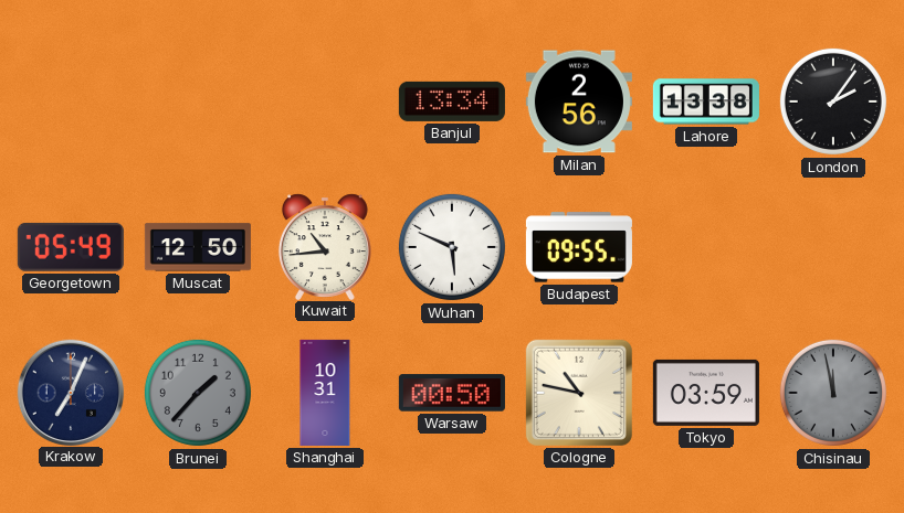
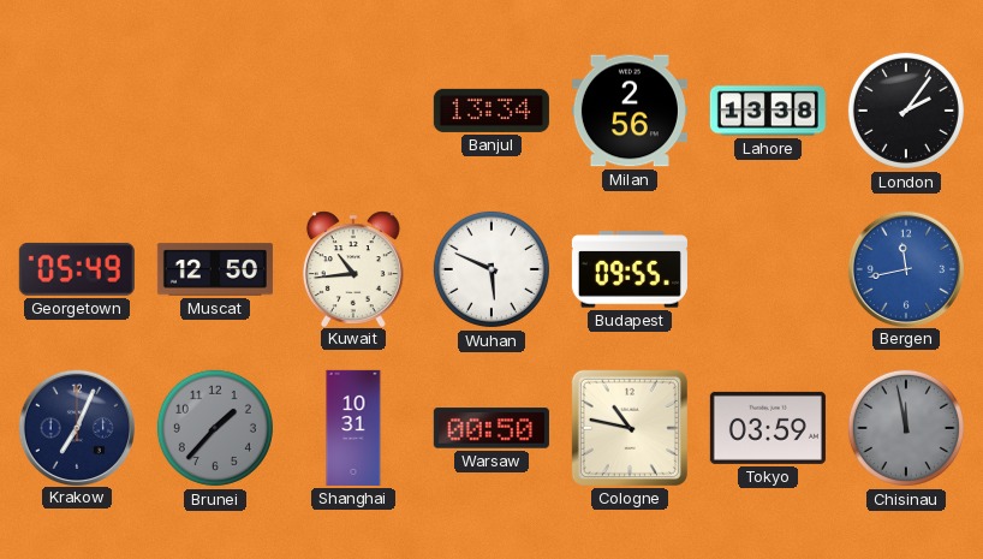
Bergen: none -> 11:43 (905, 268)
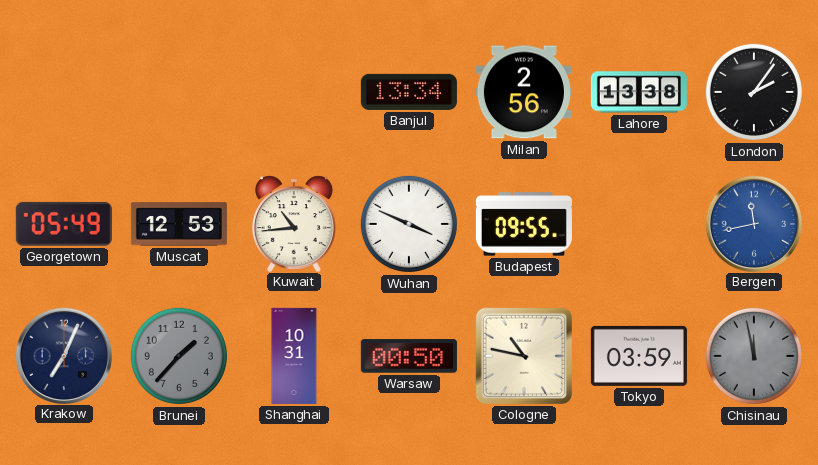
Muscat: 12:50 -> 12:53 (179, 224)
Wuhan: 5:49 -> 3:49 (409, 224)
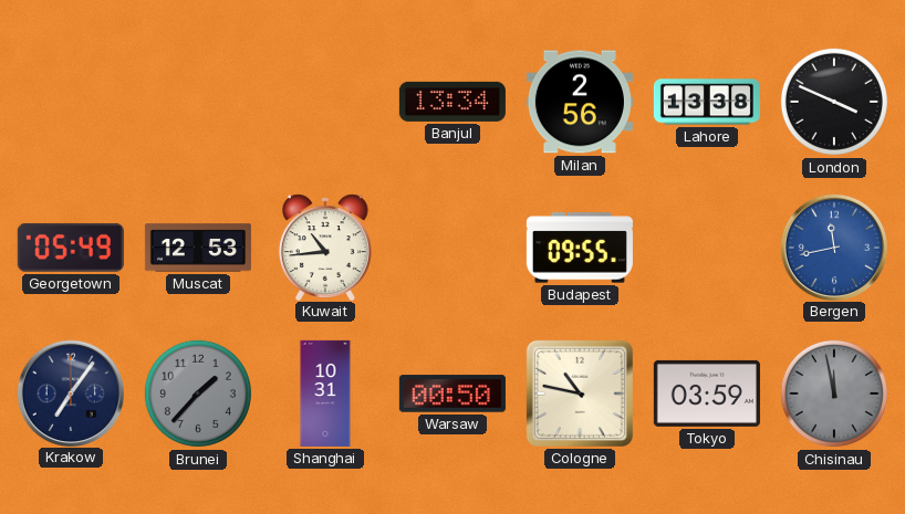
London: 2:06 -> 3:49 (834, 102)
Wuhan: 3:49 -> none (409, 224)
Krakow: 7:04 -> 7:06 (70, 392)
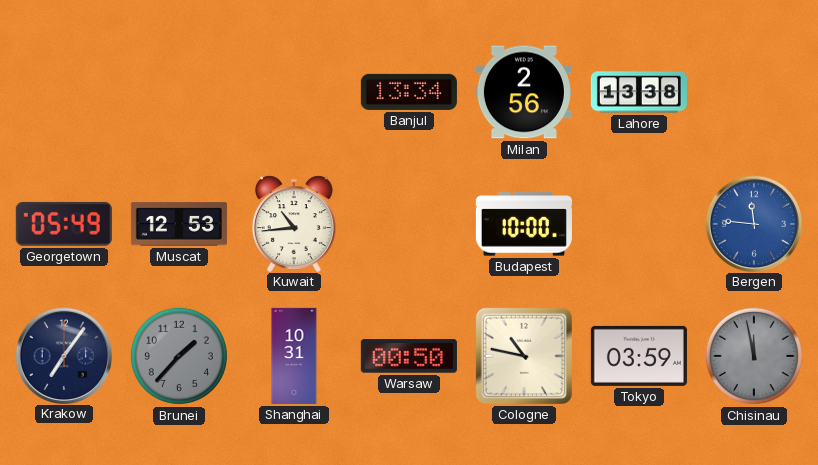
London: 3:49 -> none (834, 102)
Budapest: 09:55 -> 10:00 (524, 224)
Bergen: 11:43 -> 11:46 (753, 223)
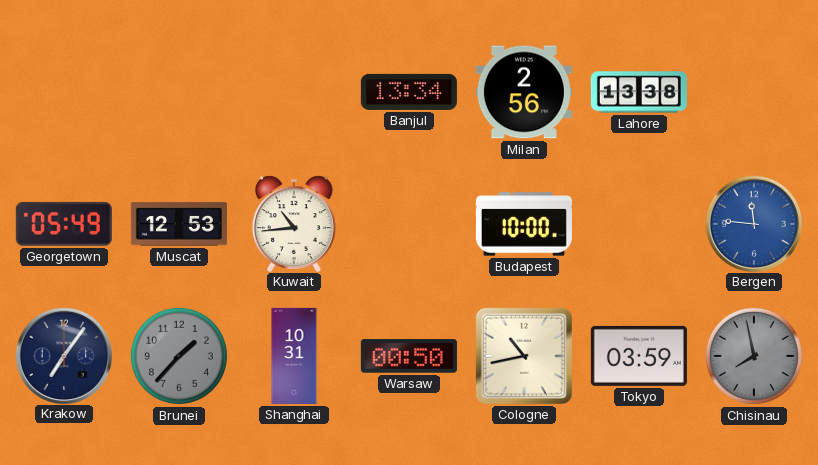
Cologne: 10:47 -> 10:43 (524, 356)
Chisinau: 11:58 -> 7:58 (754, 356)
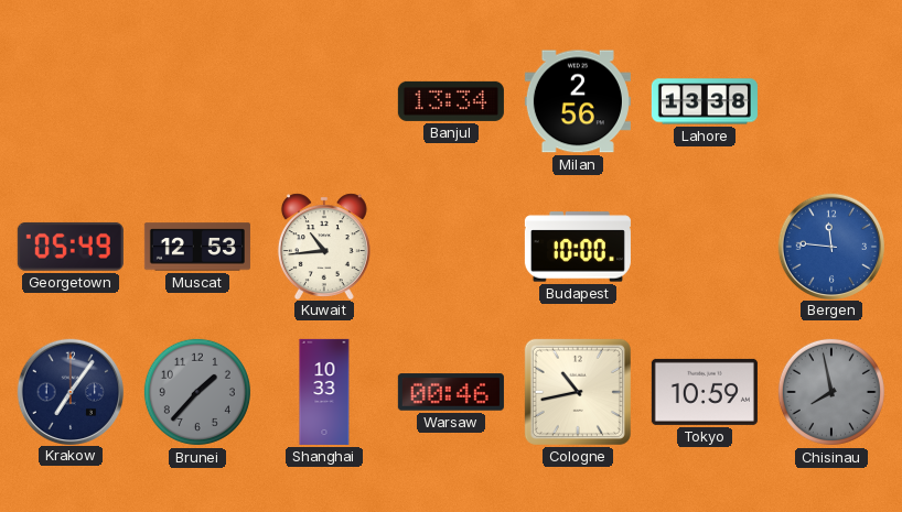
Shanghai: 10:31 -> 10:33 (324, 392)
Warsaw: 00:50 -> 00:46 (451, 392)
Tokyo: 03:59 -> 10:59 (705, 392)
